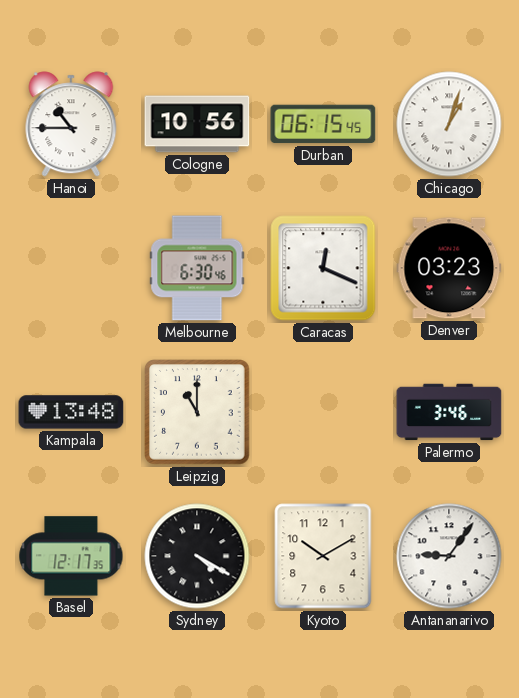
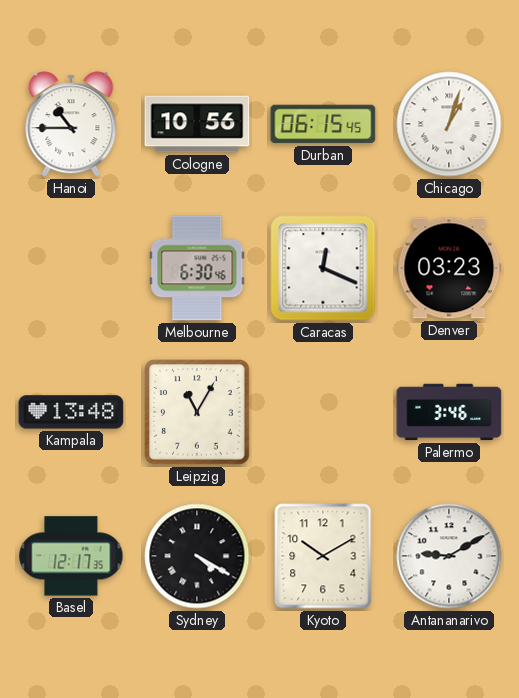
Leipzig: 11:00 -> 11:05 (197, 412)
Antananarivo: 9:06 -> 9:10 (449, 556)
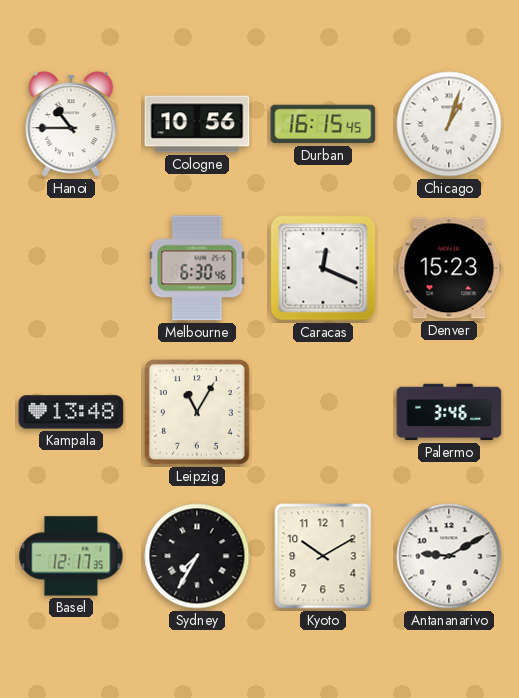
Durban: 06:15 -> 16:15 (323, 124)
Denver: 03:23 -> 15:23 (449, 268)
Sydney: 4:20 -> 7:35 (197, 556)
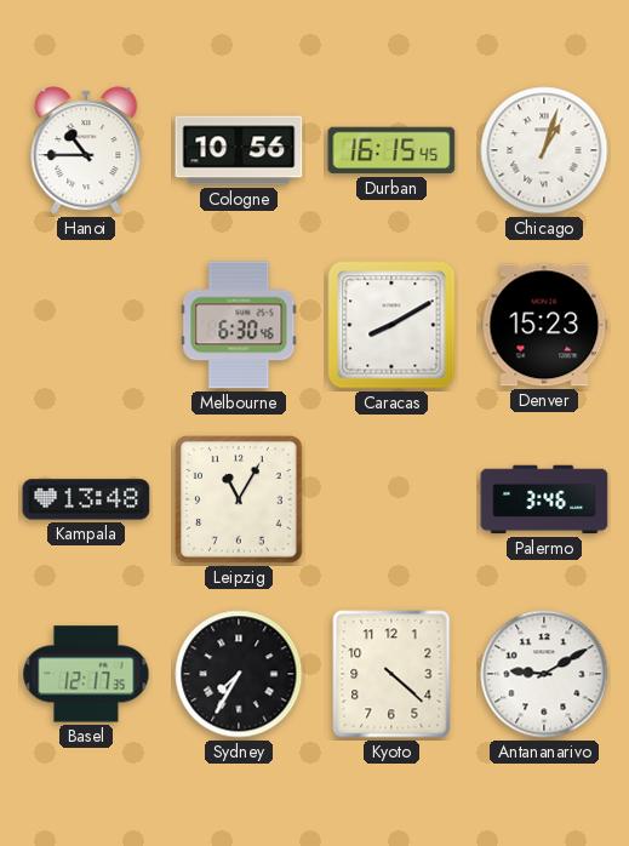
Caracas: 12:19 -> 8:10 (391, 325)
Kyoto: 10:10 -> 4:22 (391, 674)
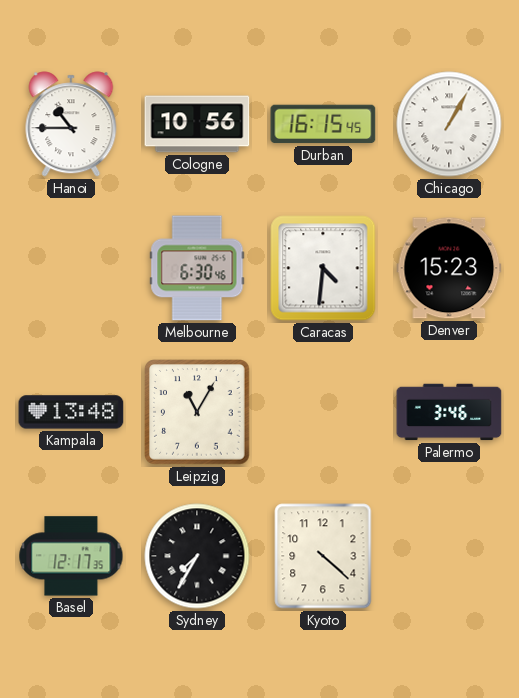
Chicago: 1:03 -> 1:05 (449, 124)
Caracas: 8:10 -> 4:31 (323, 268)
Antananarivo: 9:10 -> none (544, 674)
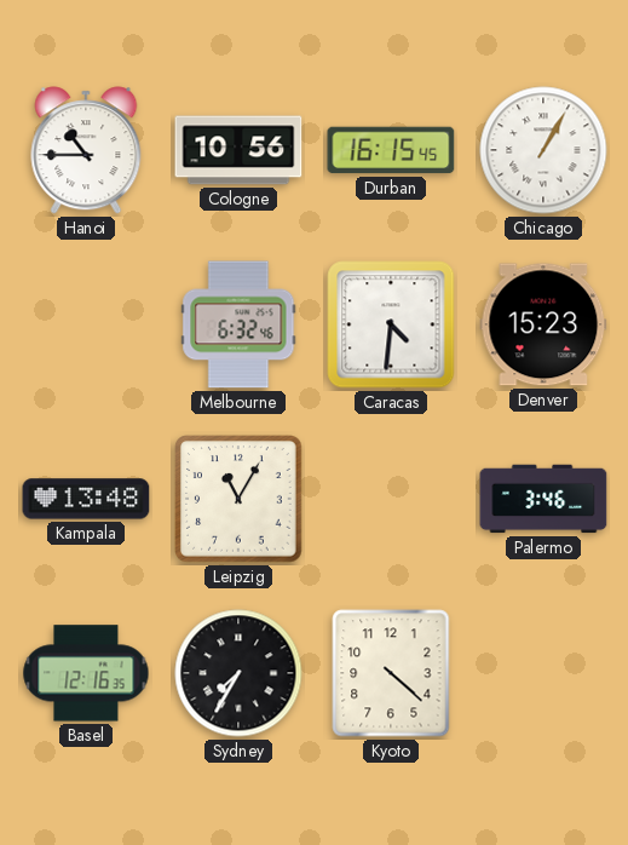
Melbourne: 6:30 -> 6:32 (238, 324)
Basel: 12:17 -> 12:16 (86, 673)
